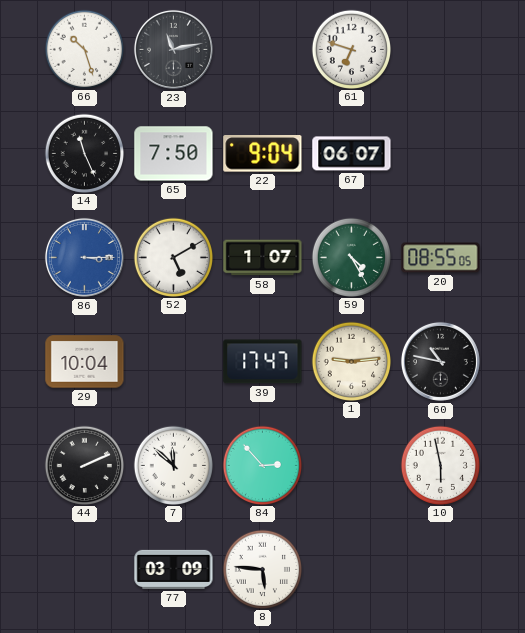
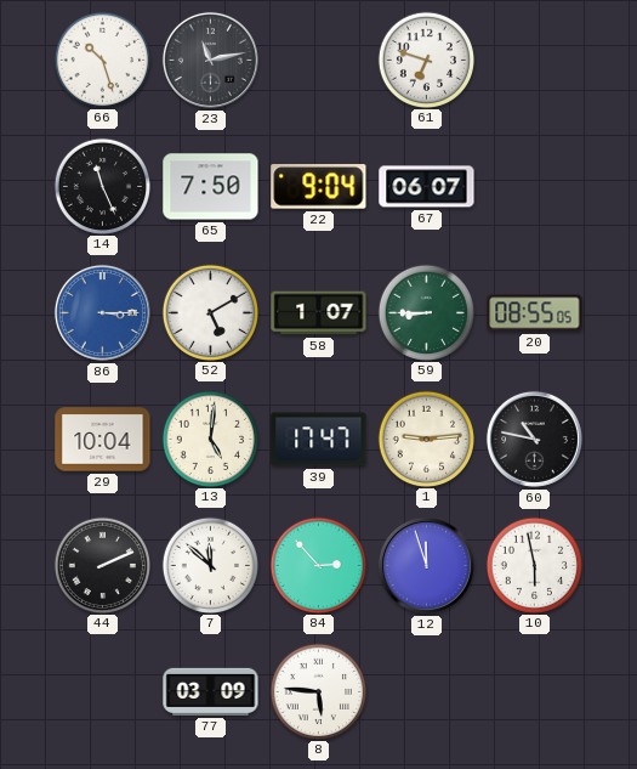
59: 4:25 -> 8:45 (426, 312)
13: none -> 5:01 (210, 439)
12: none -> 11:57 (426, 565)
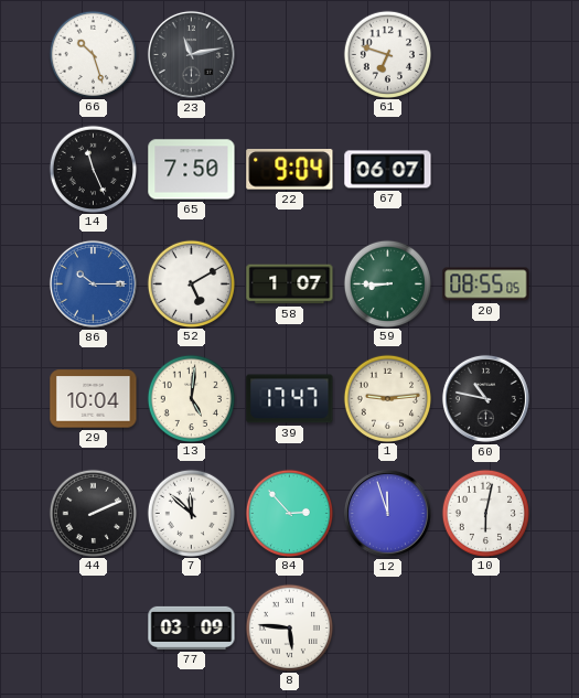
86: 3:15 -> 10:15 (93, 283)
10: 5:58 -> 6:02 (485, 513)
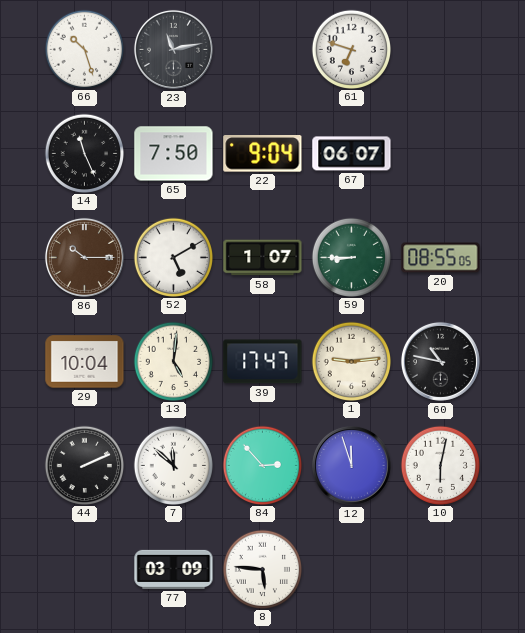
86 dial: blue -> brown (84, 257)
